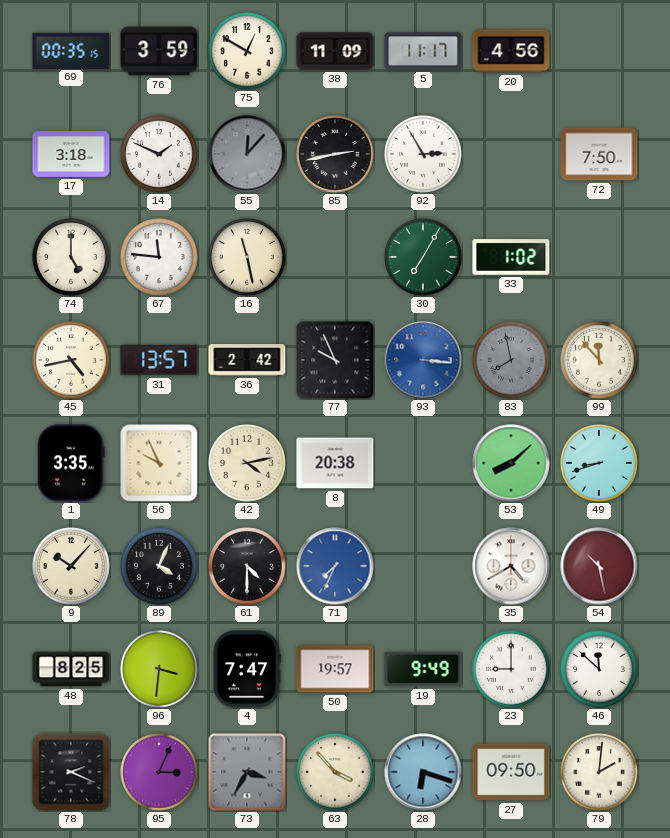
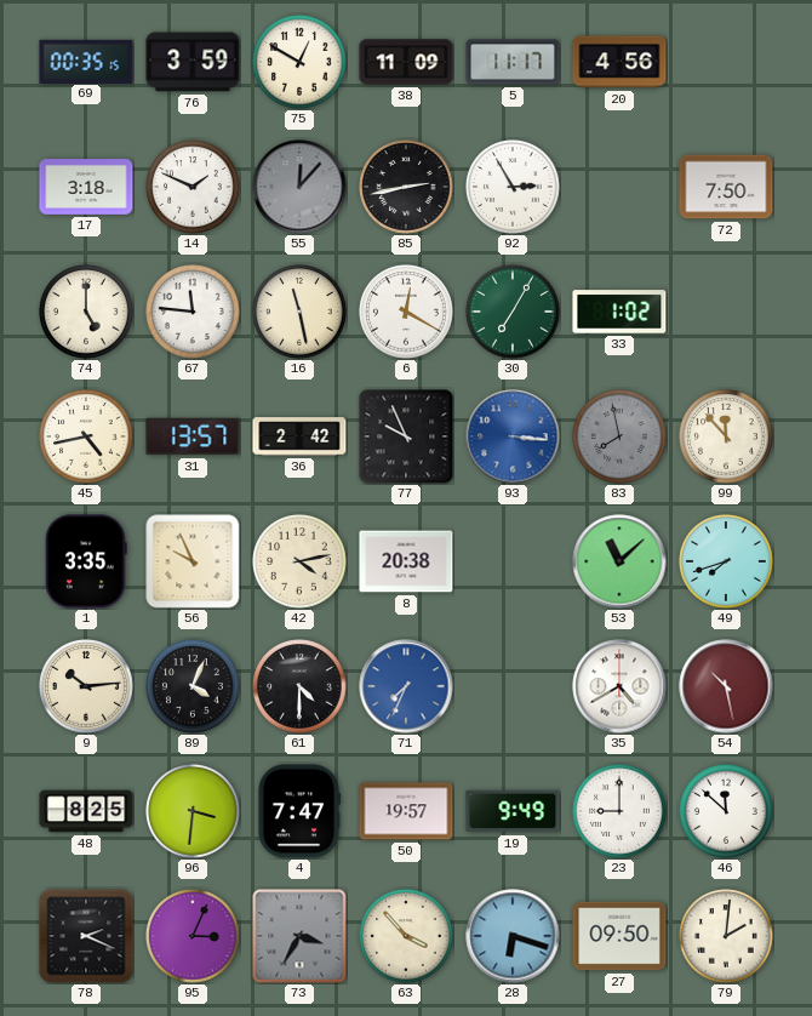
6: none -> 12:20 (406, 312)
53: 8:08 -> 11:08 (619, 561)
49: 8:42 -> 7:42 (726, 561)
9: 10:07 -> 10:14 (86, 686)
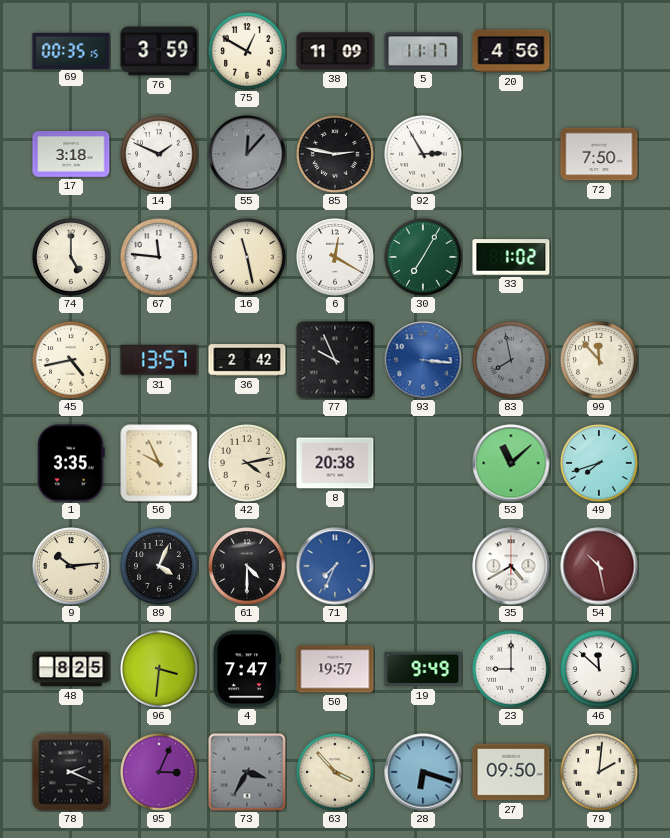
85: 2:43 -> 2:47 (335, 154)
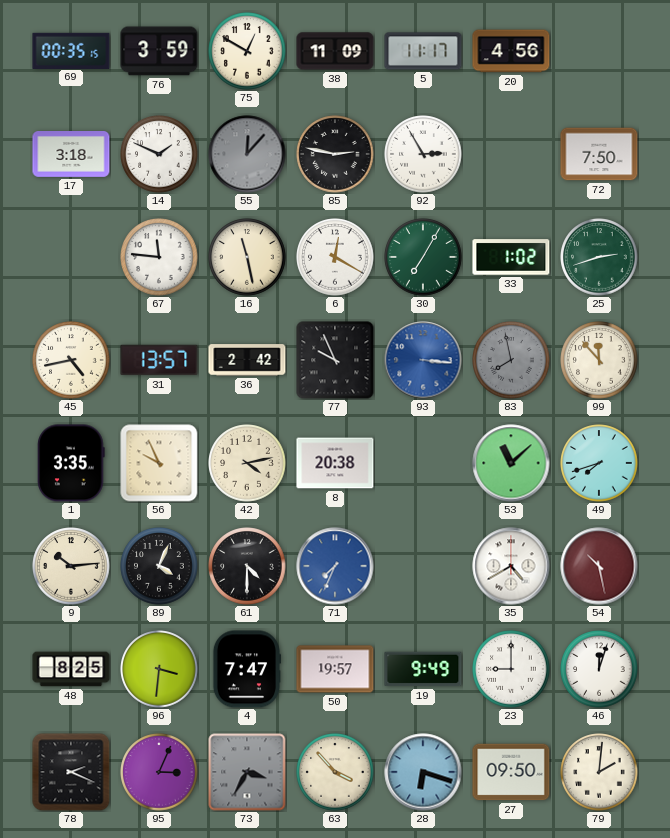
74: 5:00 -> none (71, 257)
25: none -> 2:42 (599, 257)
46: 11:52 -> 12:03 (599, 669)
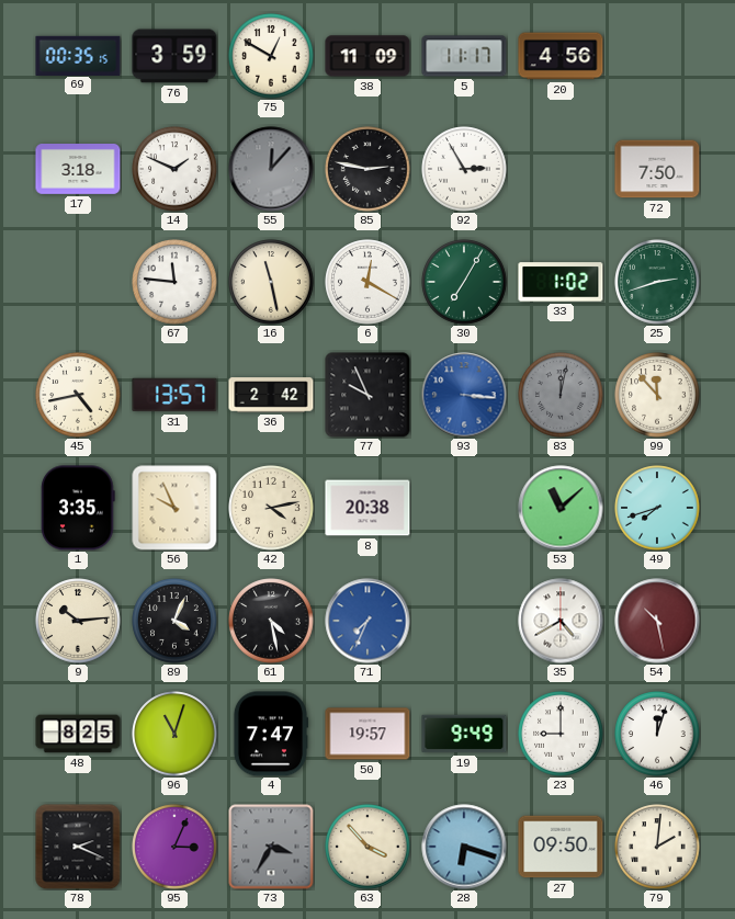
83: 7:58 -> 12:02 (561, 395)
61: 4:30 -> 4:28 (271, 621)
96: 3:31 -> 11:03 (174, 734)
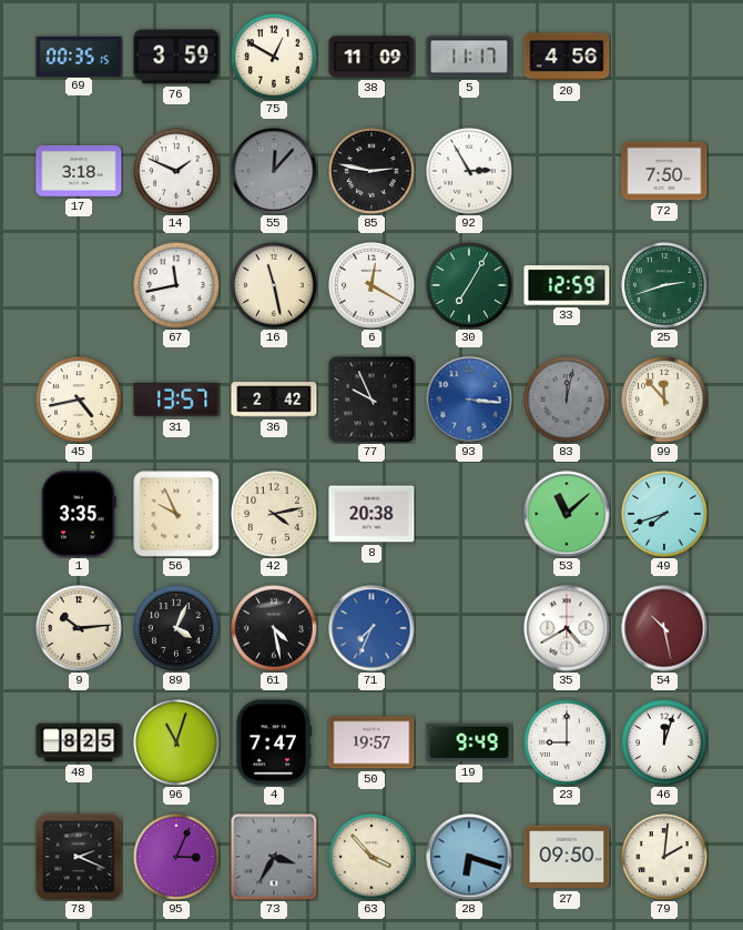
67: 11:46 -> 11:43 (176, 285)
33: 1:02 -> 12:59 (567, 285)
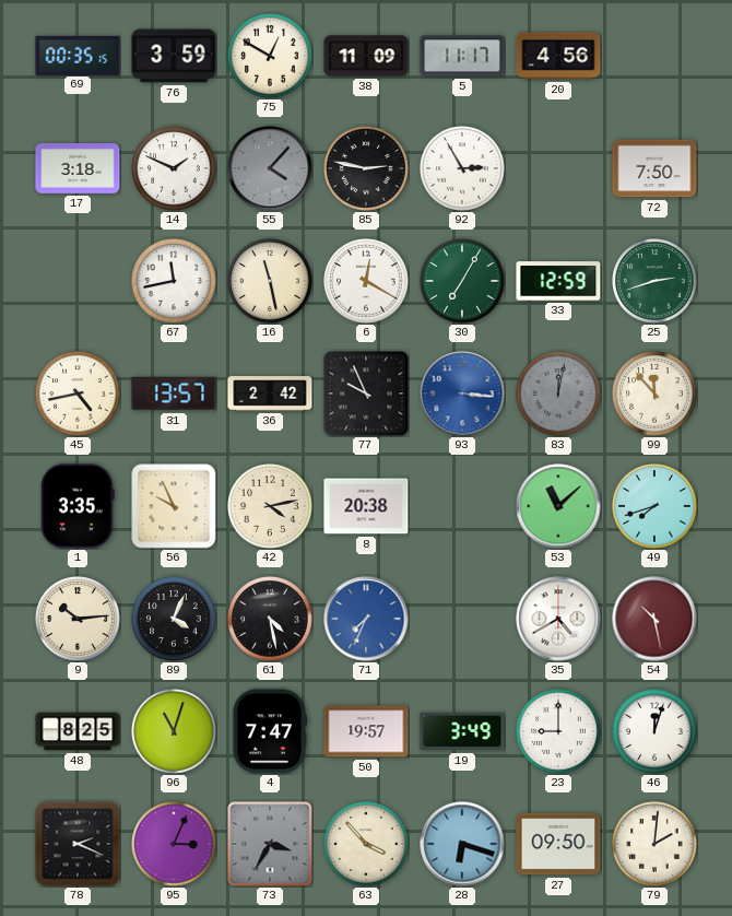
55: 12:07 -> 4:07 (270, 168)
19: 9:49 -> 3:49 (462, 731)
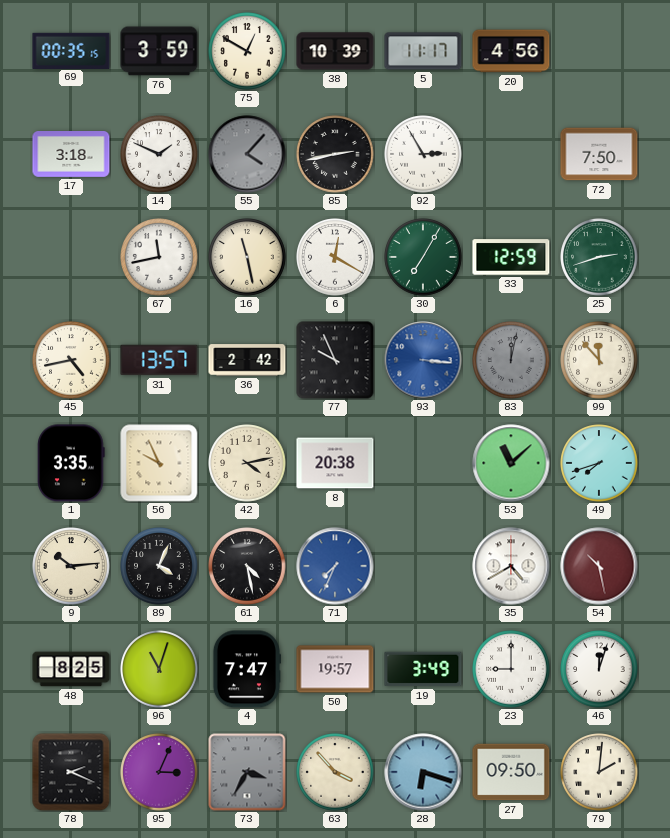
38: 11:09 -> 10:39 (335, 51)
85: 2:47 -> 2:43 (335, 154)
